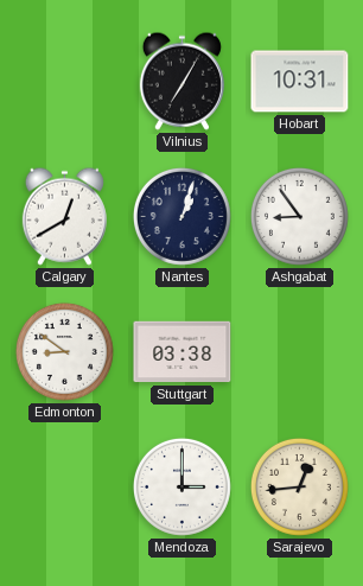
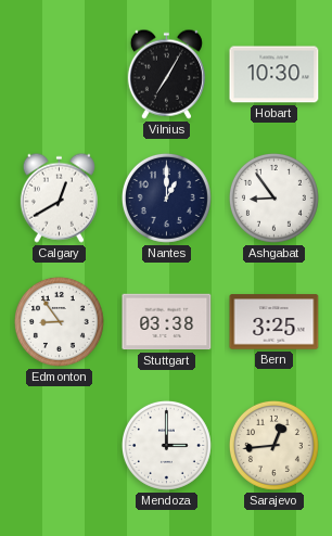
Hobart: 10:31 -> 10:30 (274, 75)
Nantes: 1:03 -> 1:00 (166, 197)
Edmonton: 8:51 -> 8:54 (59, 321)
Bern: none -> 3:25 (274, 322)
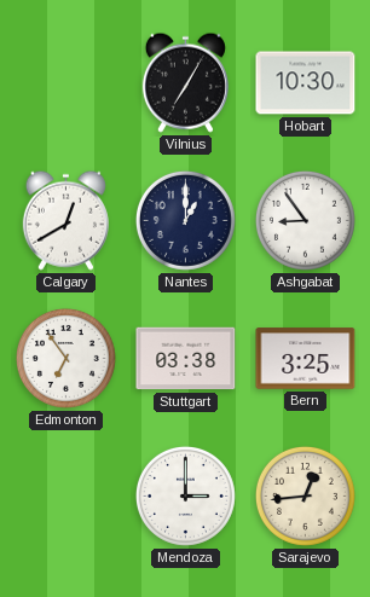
Edmonton: 8:54 -> 6:54 (65, 358)
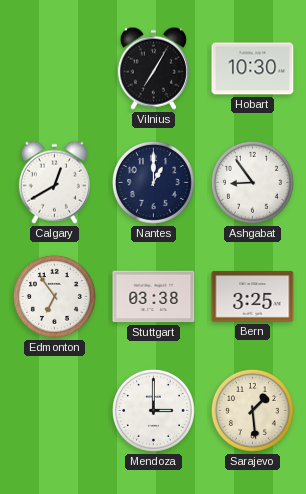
Sarajevo: 12:44 -> 1:29 (252, 410)
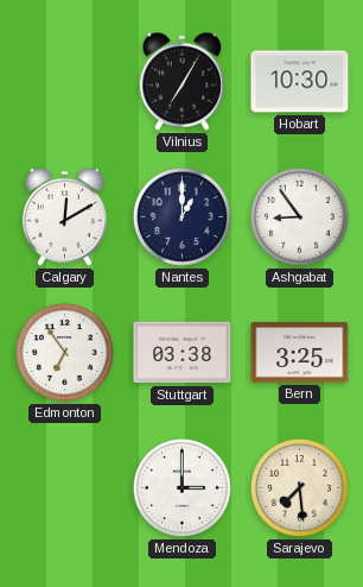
Calgary: 12:40 -> 12:10 (64, 216)
Sarajevo: 1:29 -> 7:29 (299, 487)
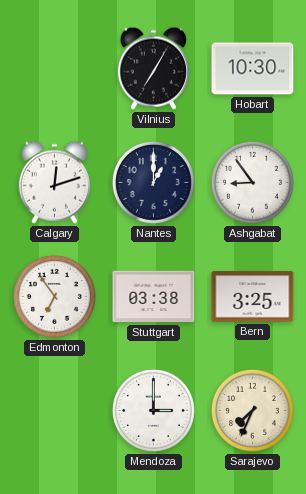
Calgary: 12:10 -> 12:12 (54, 182)
Sarajevo: 7:29 -> 7:34 (252, 410)
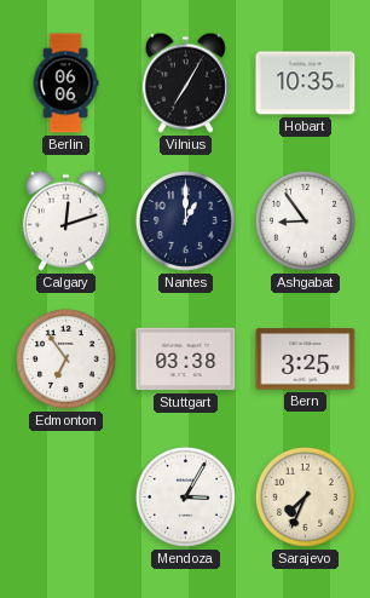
Berlin: none -> 06:06 (65, 84)
Hobart: 10:30 -> 10:35 (306, 84)
Mendoza: 3:00 -> 3:05 (185, 496)
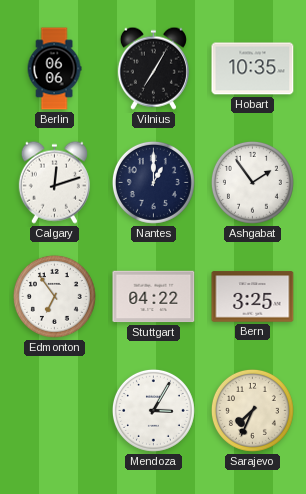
Ashgabat: 8:54 -> 1:54 (252, 182)
Stuttgart: 03:38 -> 04:22 (154, 297)
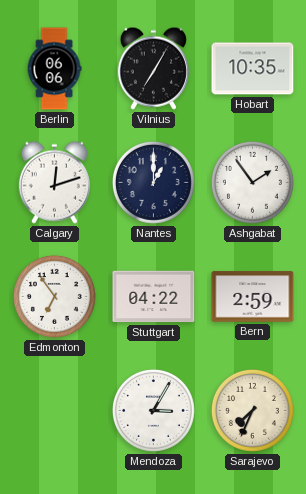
Bern: 3:25 -> 2:59 (253, 297)
